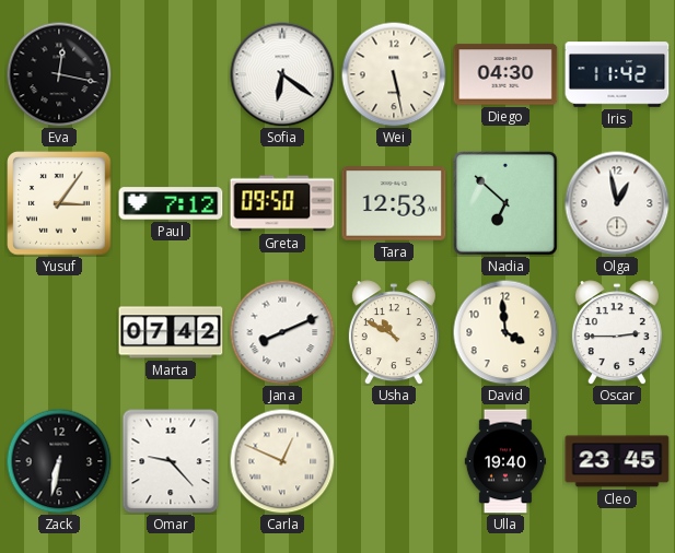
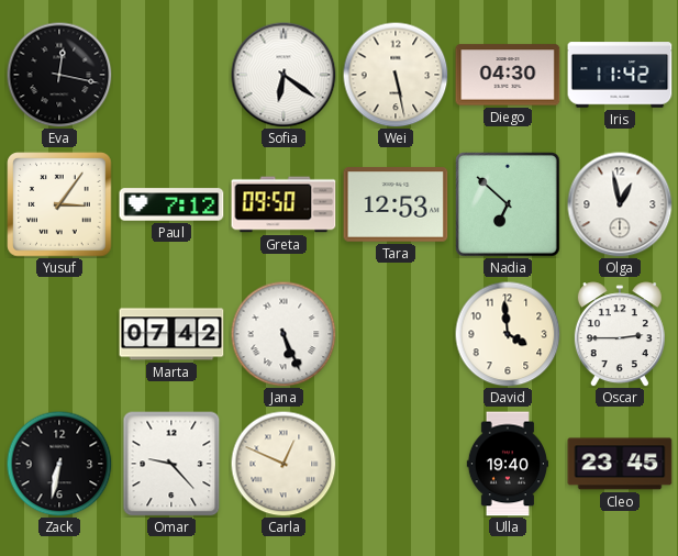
Jana: 8:11 -> 5:26 (284, 334)
Usha: 10:50 -> none (394, 332)
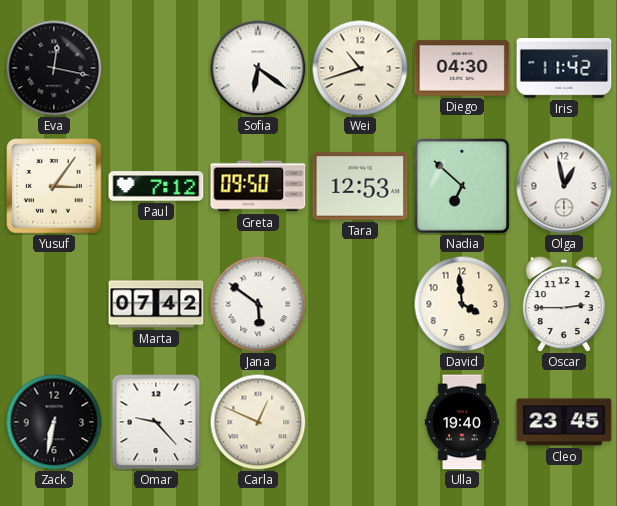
Wei: 5:28 -> 10:42 (360, 68)
Jana: 5:26 -> 5:51 (258, 304)
